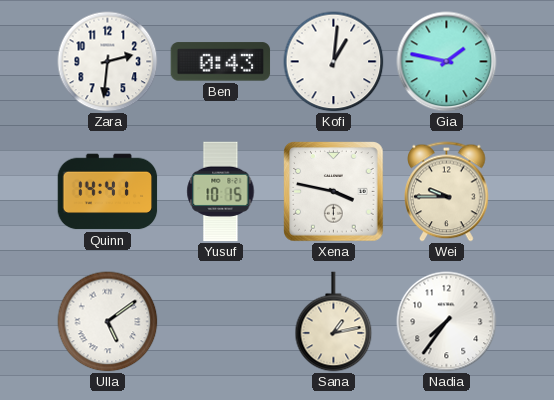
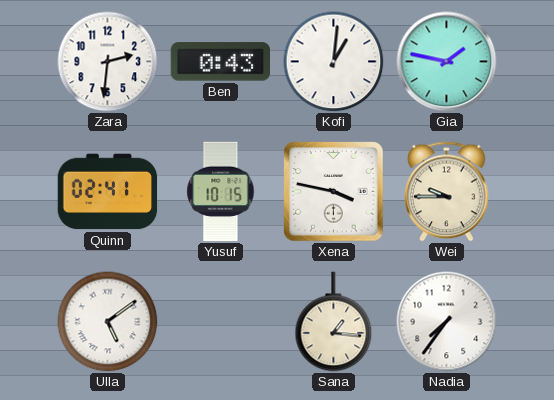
Quinn: 14:41 -> 02:41 (108, 192)
Sana: 1:13 -> 1:16 (334, 322)
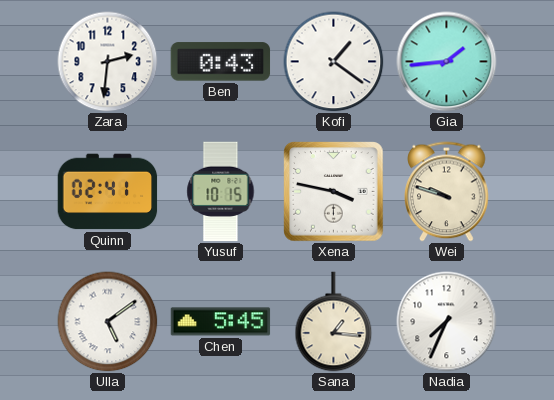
Kofi: 1:01 -> 1:21 (334, 62)
Gia: 1:47 -> 1:44 (447, 62)
Wei: 9:45 -> 9:48 (447, 192)
Chen: none -> 5:45 (221, 322)
Nadia: 7:36 -> 7:34 (447, 322)
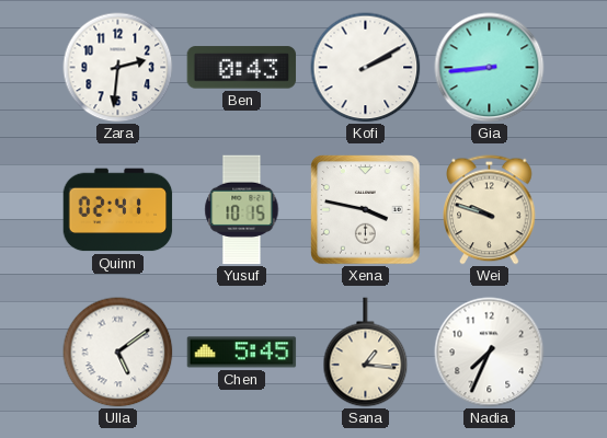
Kofi: 1:21 -> 2:10 (366, 68)
Gia: 1:44 -> 8:44 (490, 68)
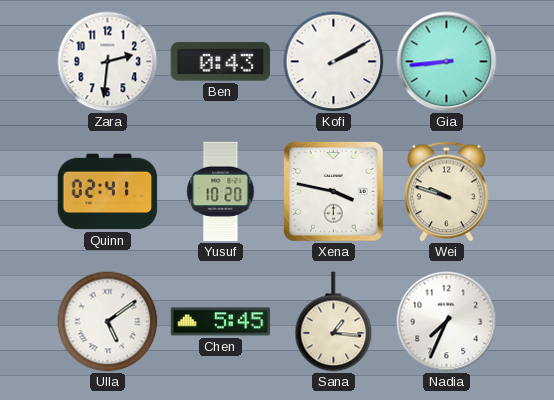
Yusuf: 10:15 -> 10:20 (221, 192)
